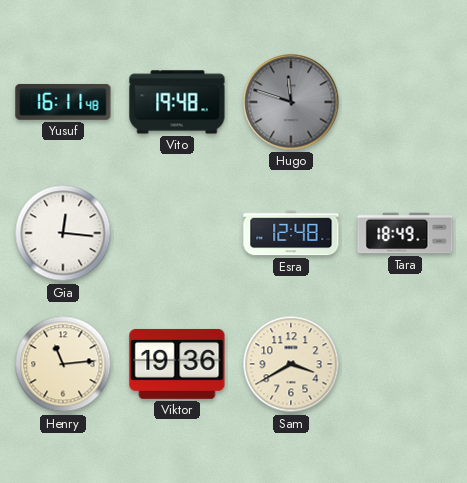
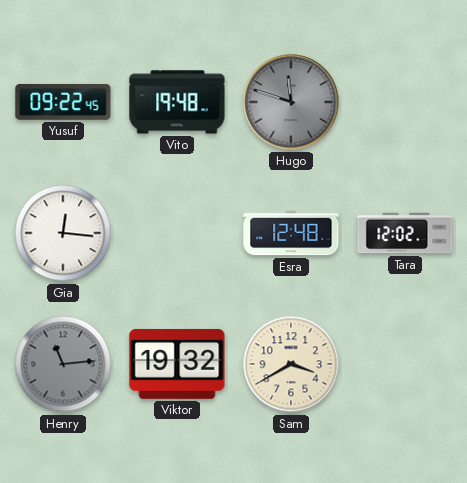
Yusuf: 16:11 -> 09:22 (63, 102)
Tara: 18:49 -> 12:02 (405, 233)
Henry dial: cream -> grey (63, 364)
Viktor: 19:36 -> 19:32 (177, 364)
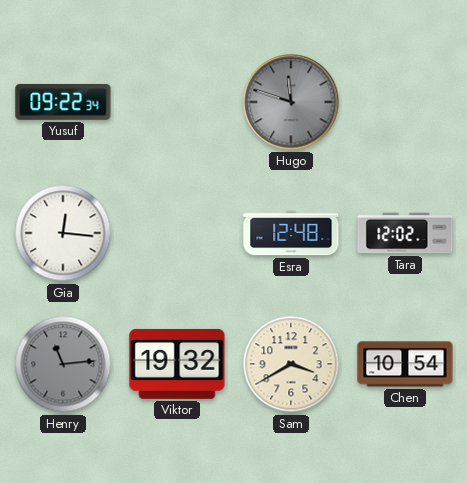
Yusuf: 09:22:45 -> 09:22:34 (63, 102)
Vito: 19:48 -> none (177, 102)
Chen: none -> 10:54 (405, 364)
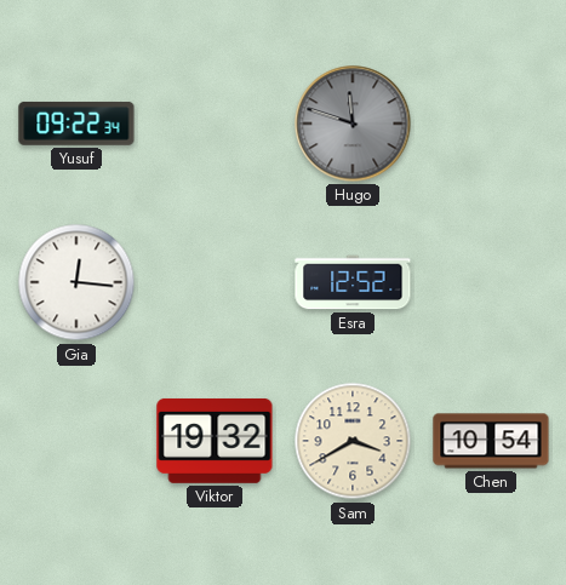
Esra: 12:48 -> 12:52 (353, 282)
Tara: 12:02 -> none (405, 233)
Henry: 11:14 -> none (63, 364)
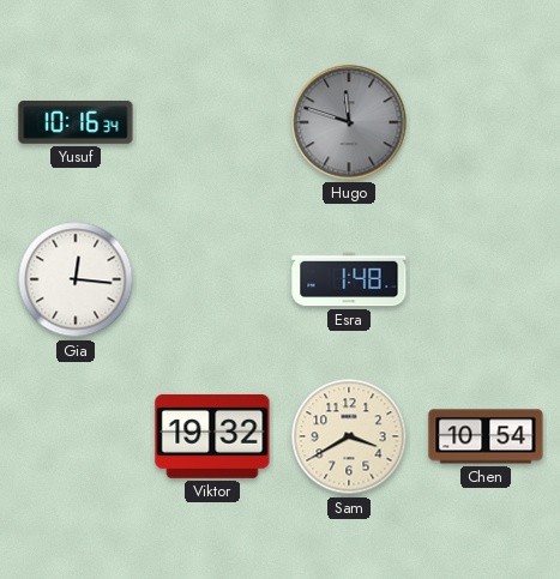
Yusuf: 09:22 -> 10:16 (76, 122)
Esra: 12:52 -> 1:48 (349, 279)
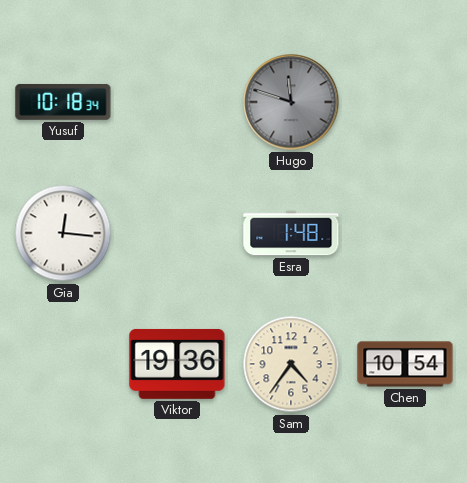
Yusuf: 10:16 -> 10:18 (63, 102)
Viktor: 19:32 -> 19:36 (177, 364)
Sam: 3:40 -> 4:36 (291, 364)
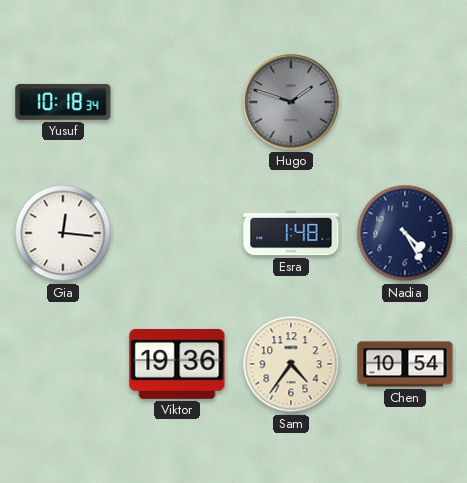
Hugo: 11:48 -> 1:48 (291, 102)
Nadia: none -> 4:25 (405, 233)
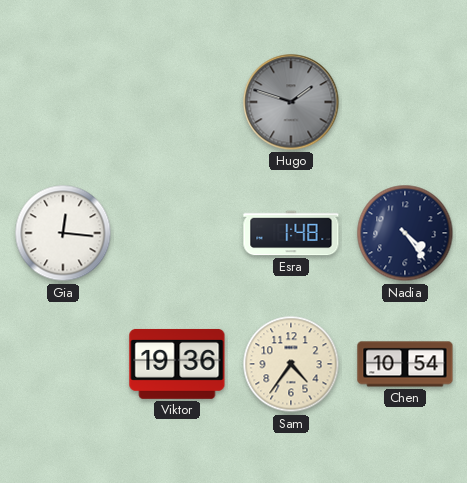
Yusuf: 10:18 -> none (63, 102)
Nadia: 4:25 -> 4:24 (405, 233)
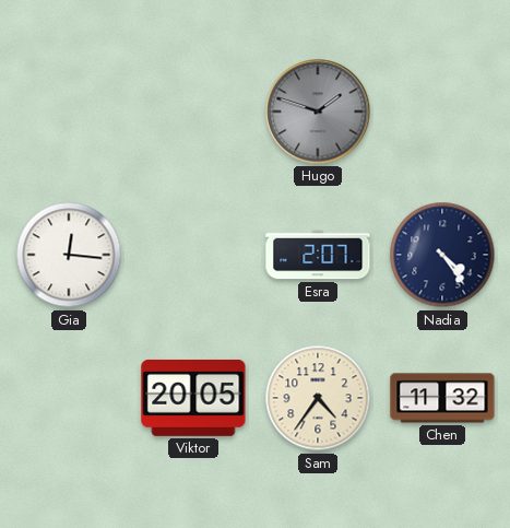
Esra: 1:48 -> 2:07 (318, 255)
Viktor: 19:36 -> 20:05 (193, 398)
Chen: 10:54 -> 11:32 (442, 398)
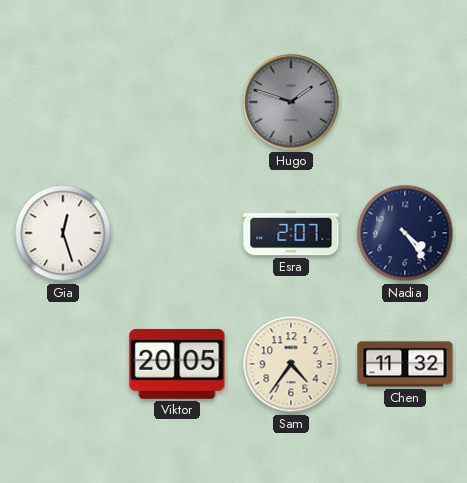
Gia: 12:16 -> 12:27 (63, 233)
